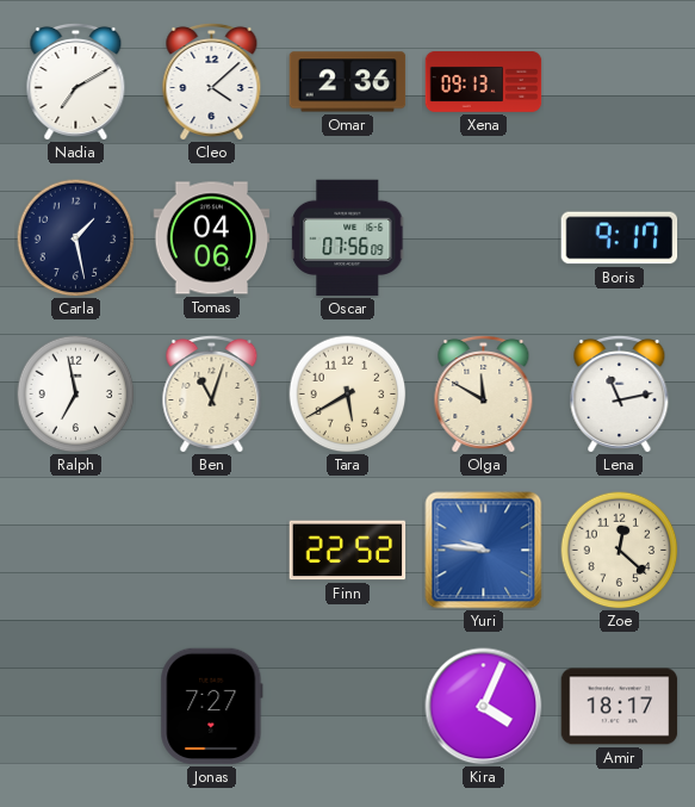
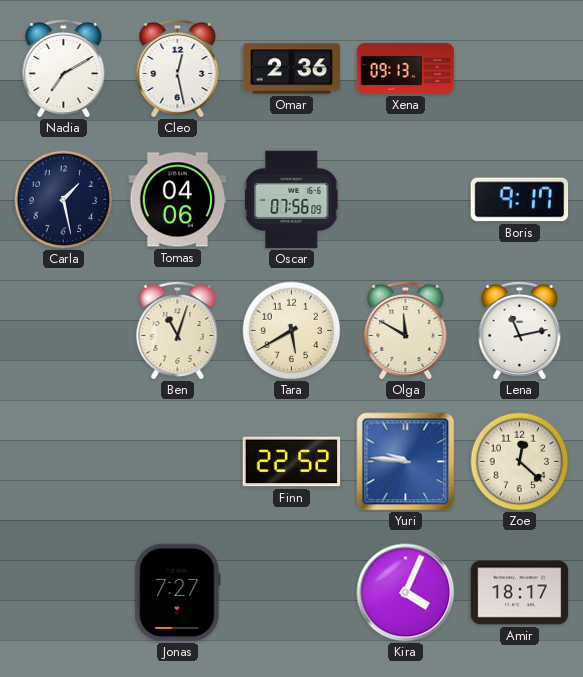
Cleo: 4:08 -> 12:28 (178, 68)
Ralph: 6:58 -> none (76, 395)
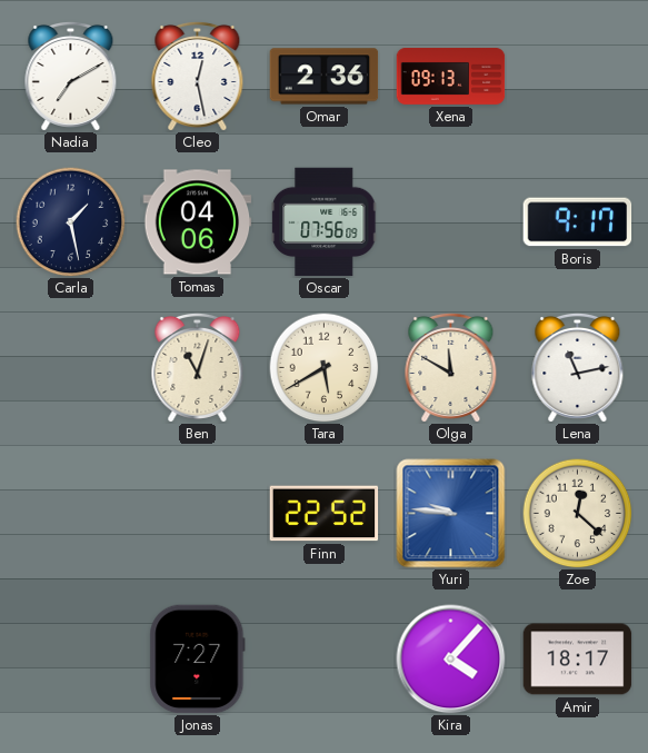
Kira: 4:04 -> 4:07 (451, 660)
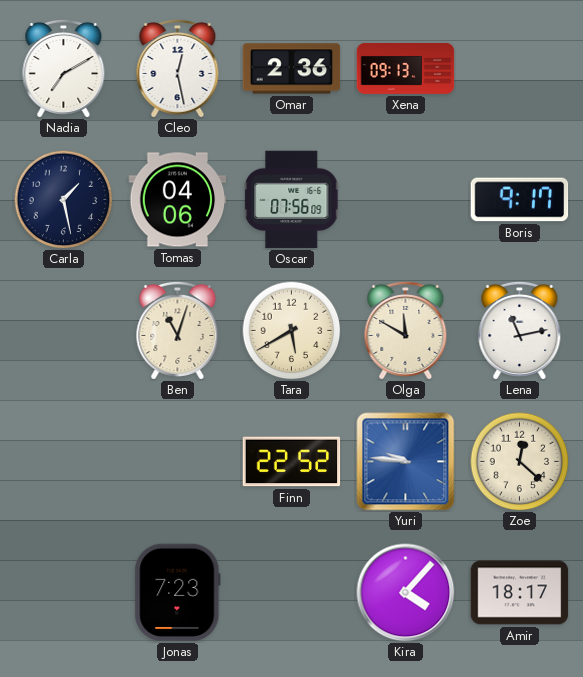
Jonas: 7:27 -> 7:23 (178, 593)
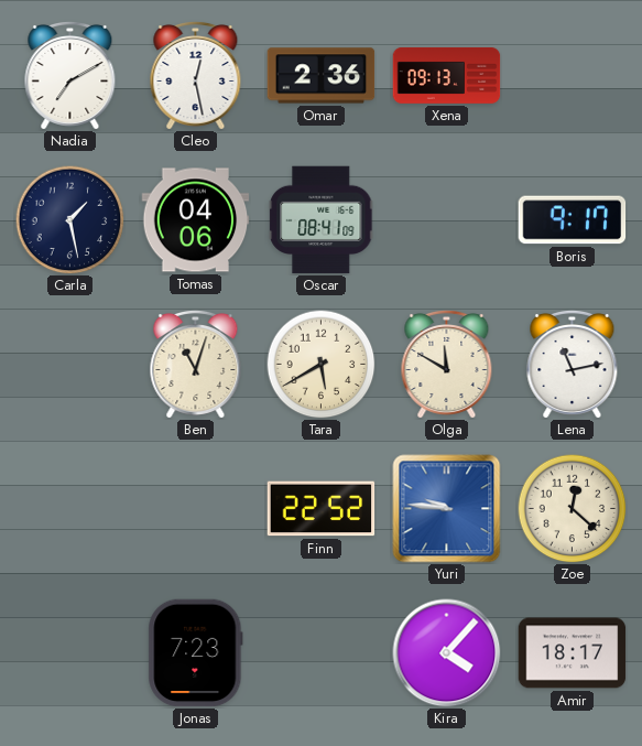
Oscar: 07:56 -> 08:41 (322, 220)
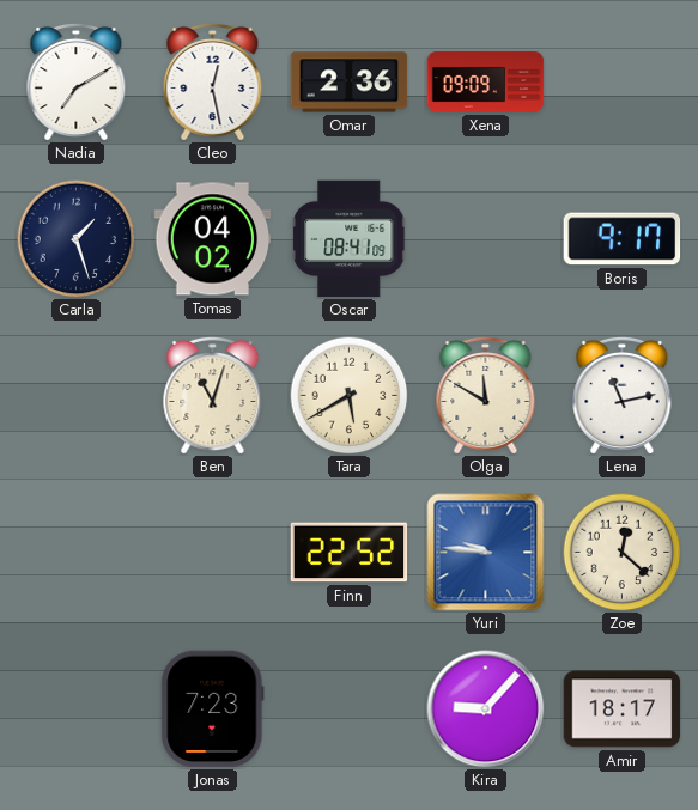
Xena: 09:13 -> 09:09 (486, 83)
Carla: 1:28 -> 1:27 (77, 239)
Tomas: 04:06 -> 04:02 (213, 239)
Kira: 4:07 -> 9:07 (486, 709)
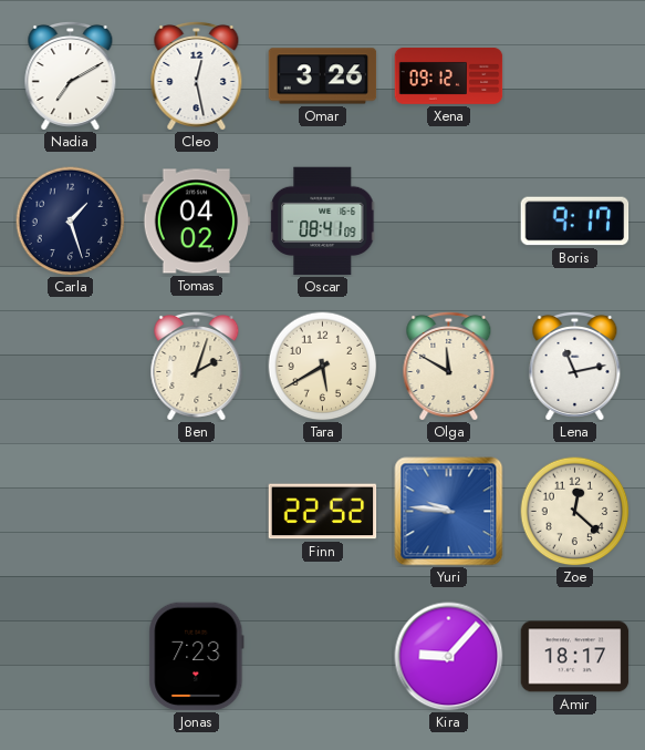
Omar: 2:36 -> 3:26 (323, 76)
Xena: 09:09 -> 09:12 (449, 76)
Ben: 11:03 -> 2:03 (197, 366)
